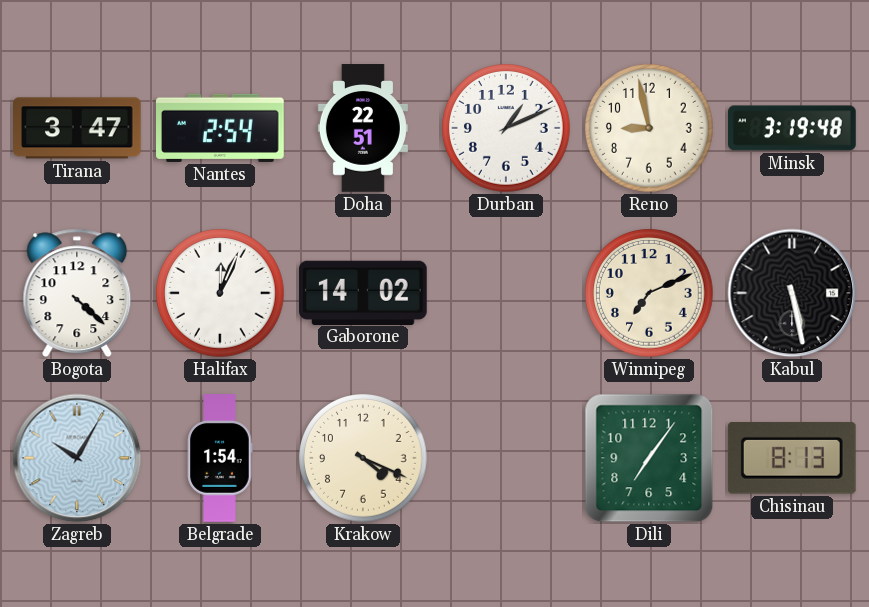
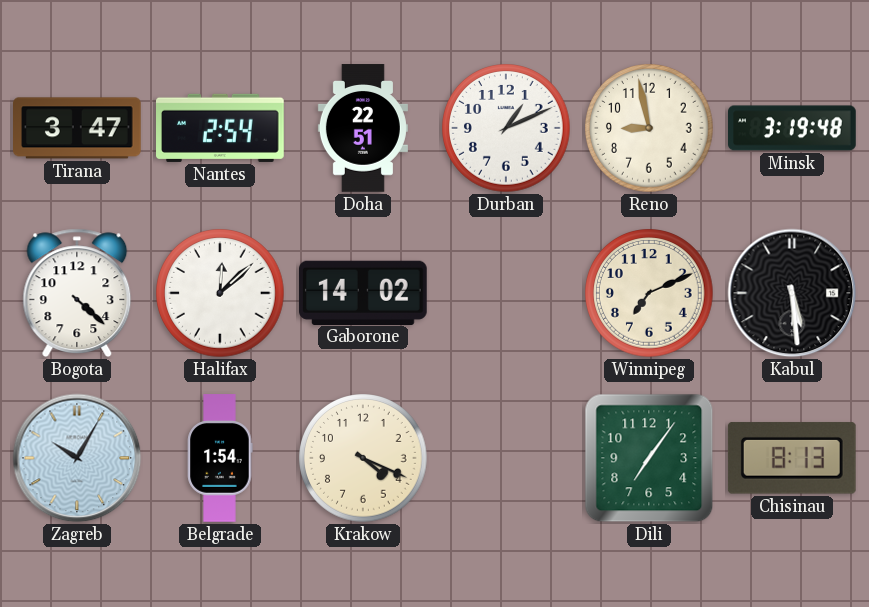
Halifax: 12:04 -> 12:08 (220, 293)
Kabul: 5:28 -> 5:29 (792, 293)
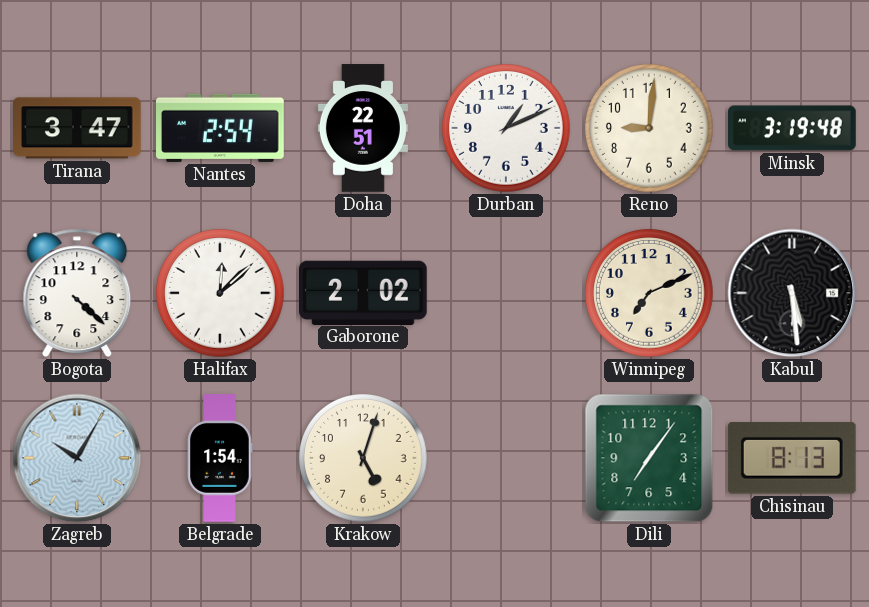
Reno: 8:58 -> 9:01 (649, 128)
Gaborone: 14:02 -> 2:02 (364, 292)
Krakow: 4:19 -> 5:03 (363, 458)
